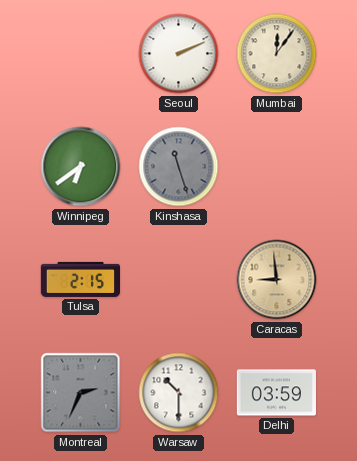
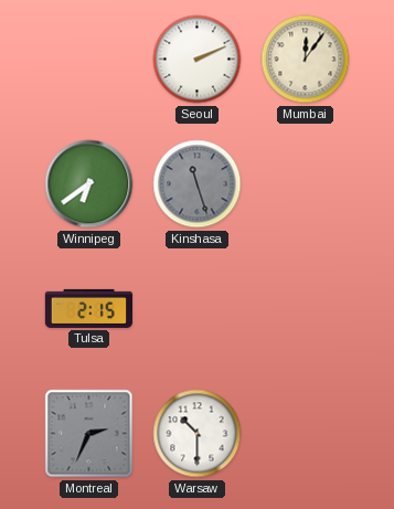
Caracas: 8:59 -> none (277, 280)
Delhi: 03:59 -> none (276, 393)
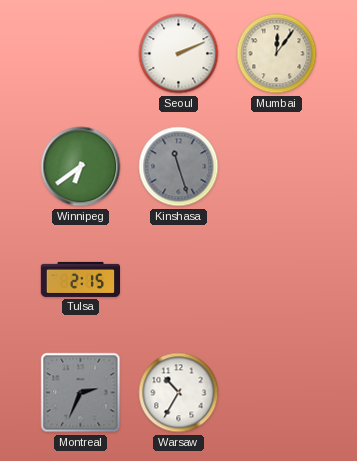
Warsaw: 10:30 -> 10:35 (179, 393)
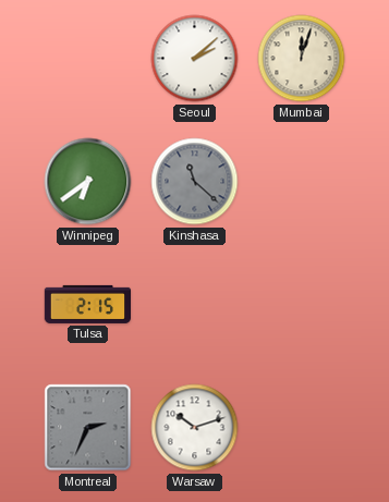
Seoul: 2:11 -> 2:08 (195, 59)
Mumbai: 12:06 -> 12:03 (302, 59)
Kinshasa: 11:27 -> 11:22 (195, 182)
Warsaw: 10:35 -> 10:12 (195, 428)
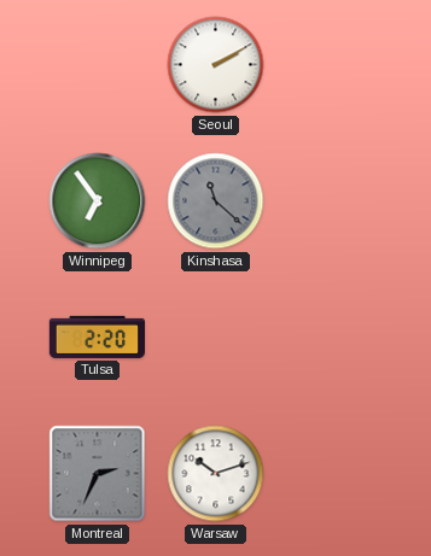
Seoul: 2:08 -> 2:10 (216, 65)
Mumbai: 12:03 -> none (302, 59)
Winnipeg: 6:39 -> 6:54 (98, 201)
Tulsa: 2:15 -> 2:20 (97, 336)
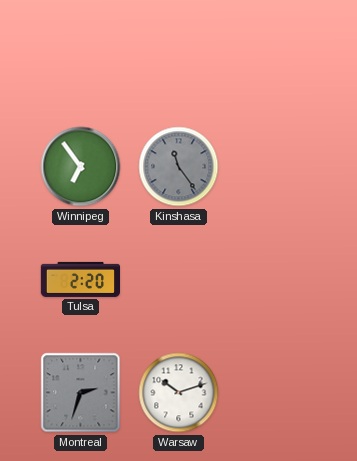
Seoul: 2:10 -> none (216, 65)
Kinshasa: 11:22 -> 11:24 (179, 167)
Montreal: 2:34 -> 2:33 (81, 393)
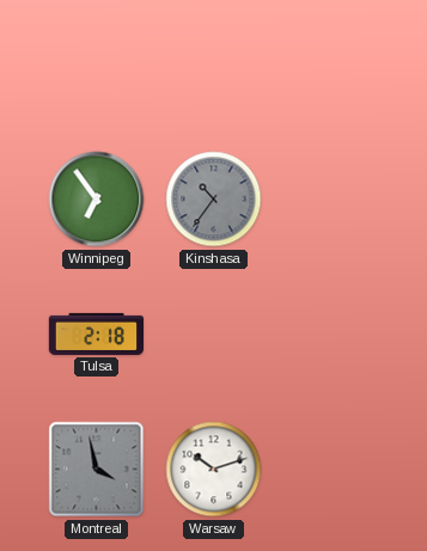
Kinshasa: 11:24 -> 10:36 (214, 200)
Tulsa: 2:20 -> 2:18 (96, 333)
Montreal: 2:33 -> 3:58 (97, 470)
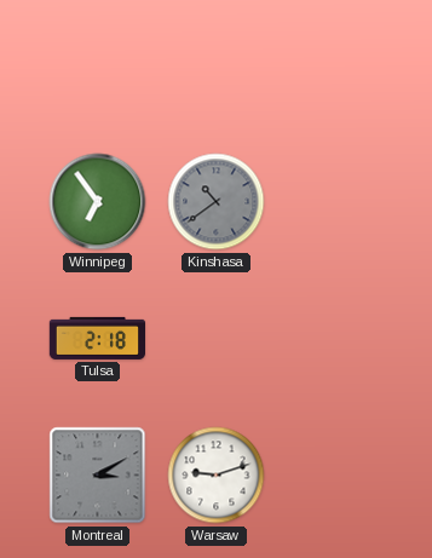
Kinshasa: 10:36 -> 10:39 (217, 202)
Montreal: 3:58 -> 3:10 (98, 476)
Warsaw: 10:12 -> 9:12 (217, 476)
